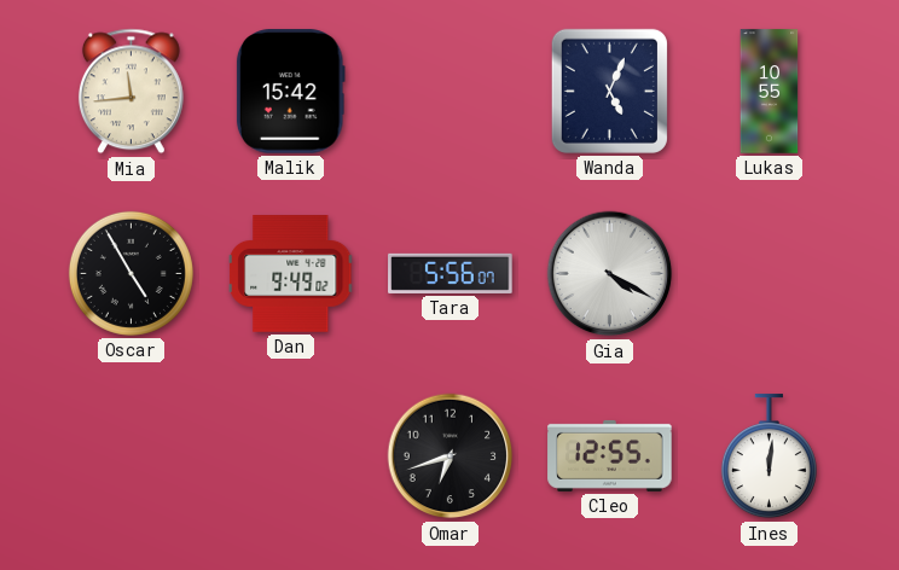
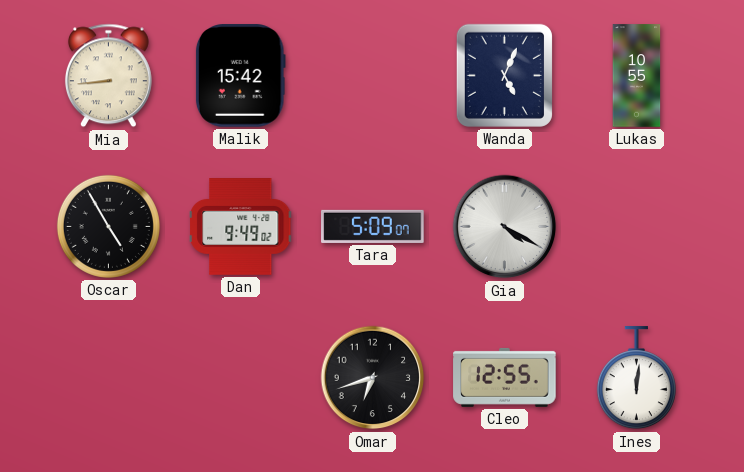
Mia: 11:44 -> 8:44 (108, 76)
Tara: 5:56 -> 5:09 (373, 226)
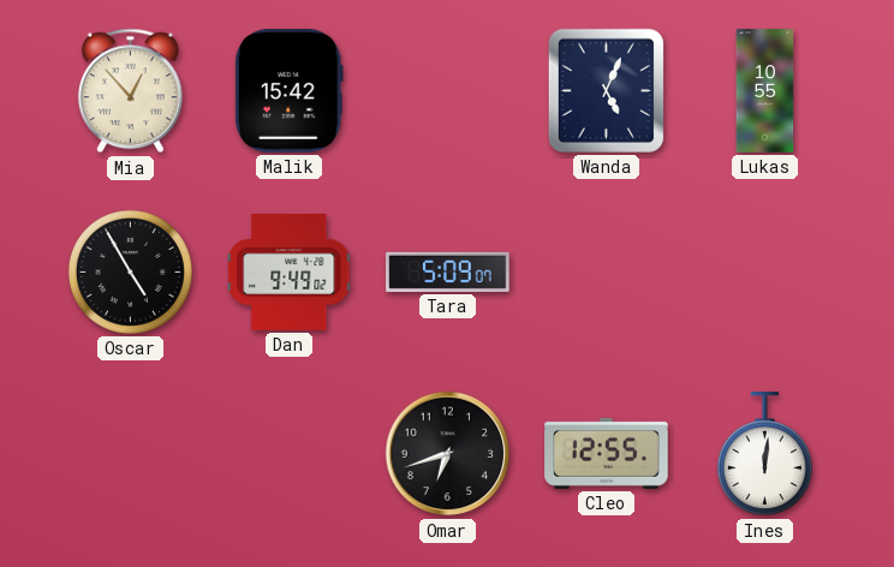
Mia: 8:44 -> 12:53 (130, 91)
Gia: 4:20 -> none (505, 227)
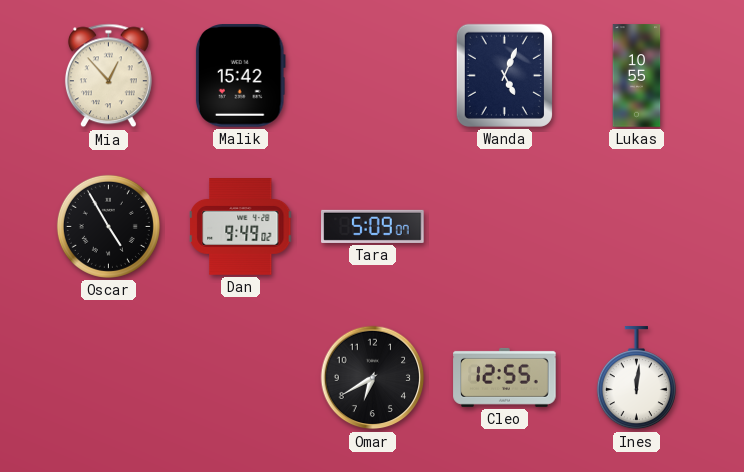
Omar: 6:42 -> 6:40 (373, 378)
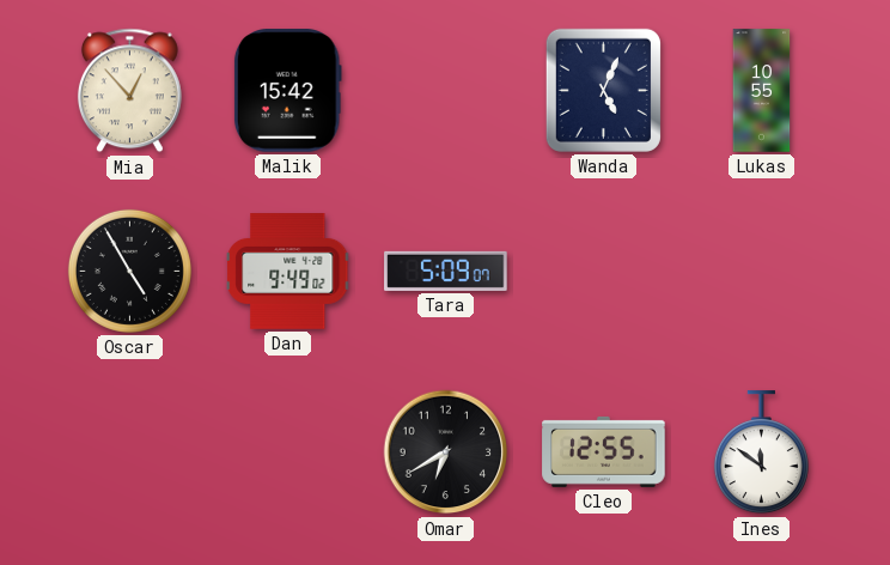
Ines: 12:01 -> 11:51 (761, 452)
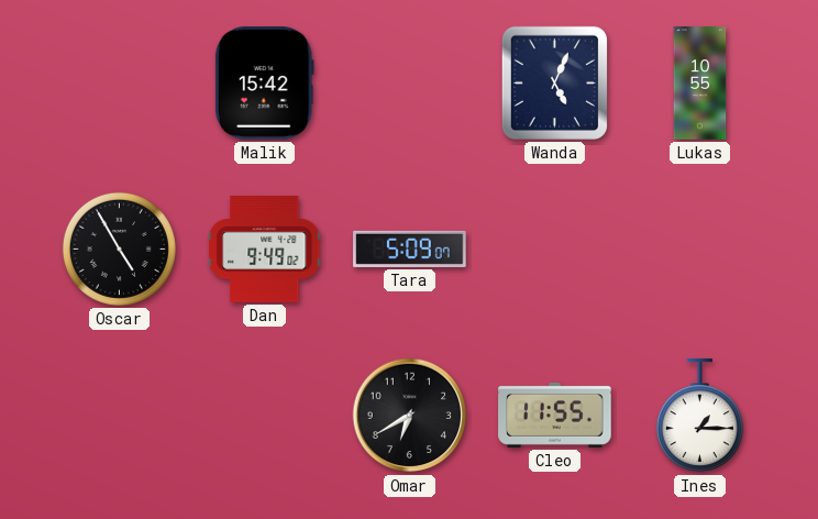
Mia: 12:53 -> none (129, 91)
Cleo: 12:55 -> 11:55 (555, 415)
Ines: 11:51 -> 1:15 (699, 416)
